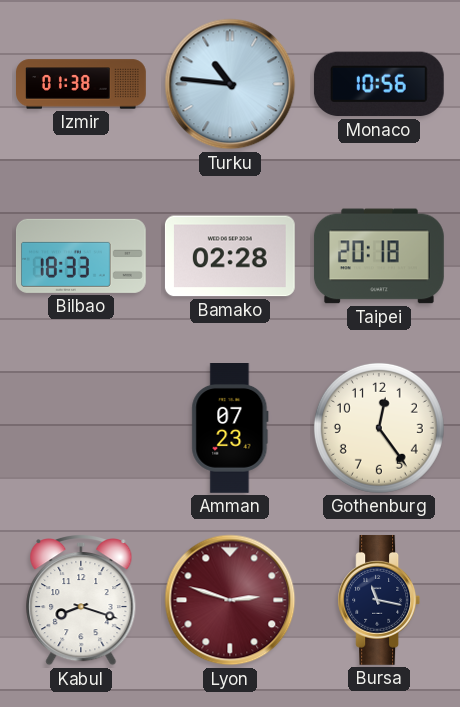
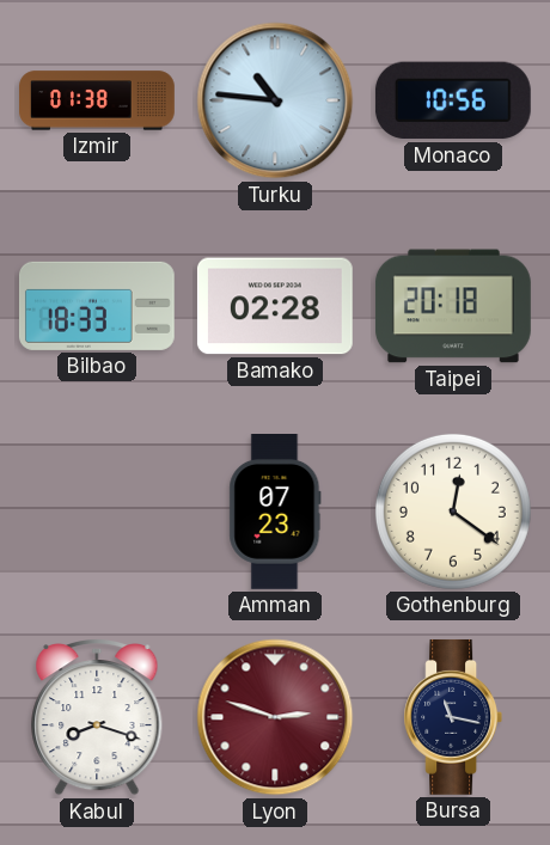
Gothenburg: 12:24 -> 12:21 (453, 512)
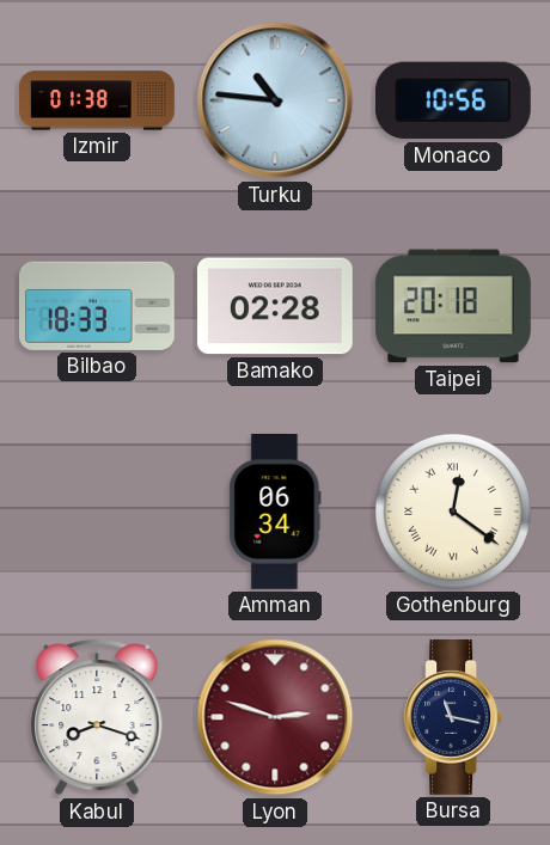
Amman: 07:23 -> 06:34 (275, 513)
Gothenburg numerals: Arabic -> Roman (453, 512)
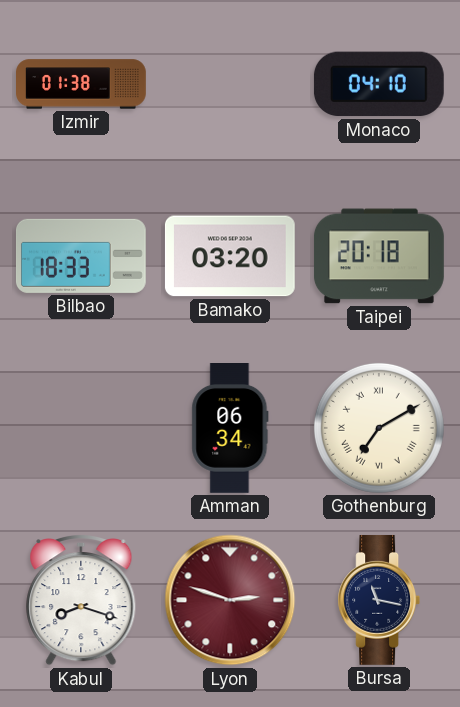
Turku: 10:46 -> none (275, 100)
Monaco: 10:56 -> 04:10 (379, 84)
Bamako: 02:28 -> 03:20 (230, 256)
Gothenburg: 12:21 -> 7:10 (379, 428)
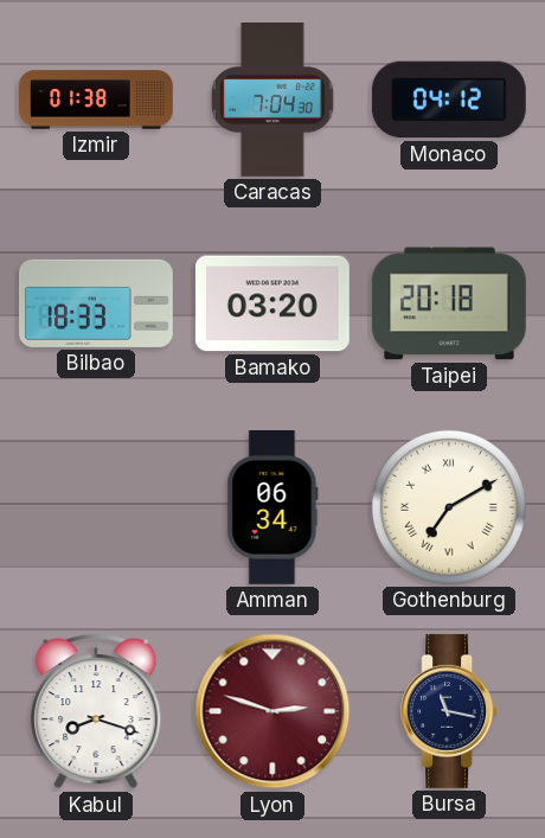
Caracas: none -> 7:04 (272, 101)
Monaco: 04:10 -> 04:12 (449, 100)
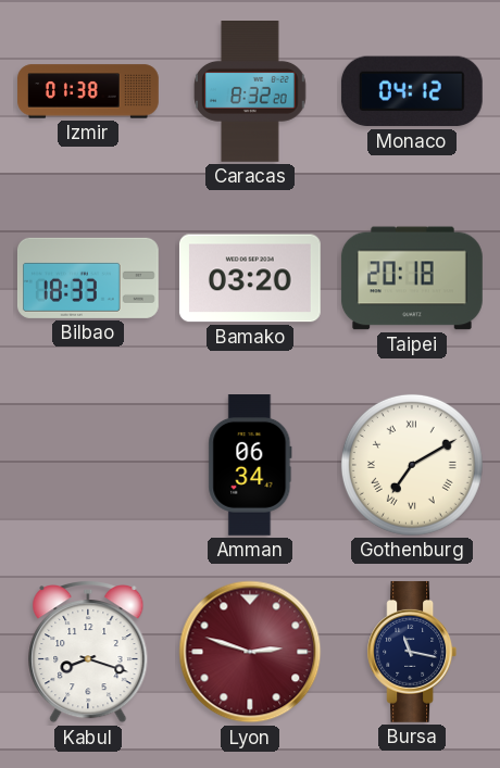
Caracas: 7:04 -> 8:32 (250, 92)
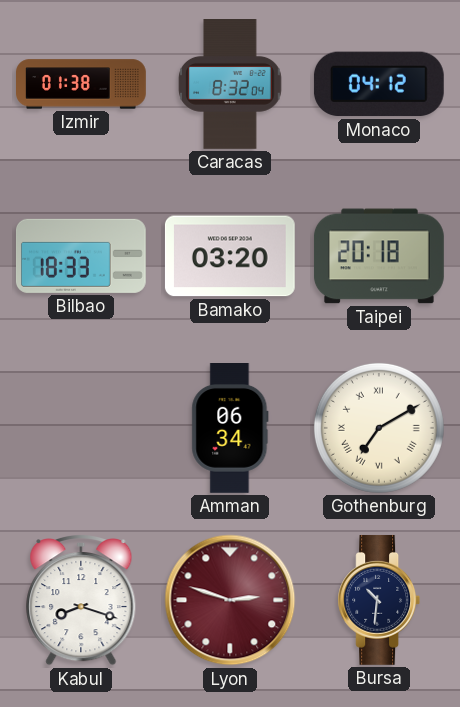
Caracas: 8:32:20 -> 8:32:04 (230, 85)
Bursa: 11:17 -> 10:31 (379, 600)
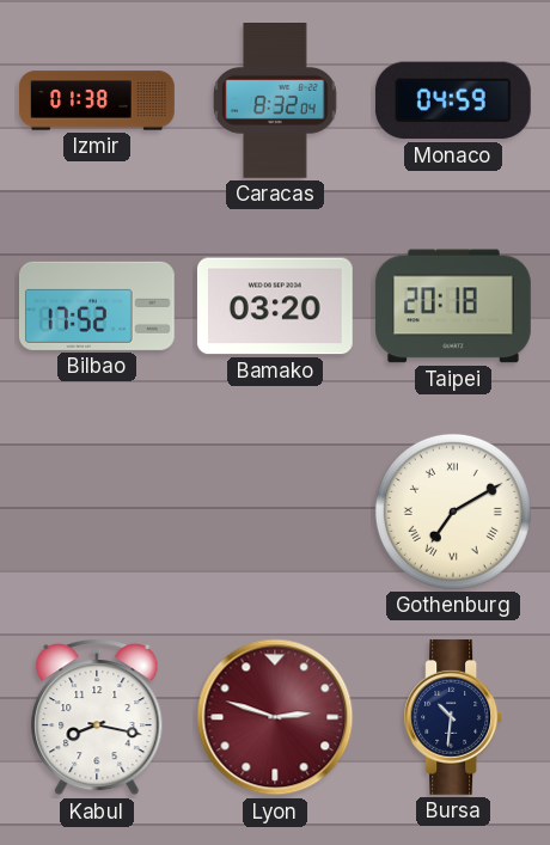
Monaco: 04:12 -> 04:59 (453, 100)
Bilbao: 18:33 -> 17:52 (97, 306)
Amman: 06:34 -> none (230, 429)
Kabul: 8:18 -> 8:17 (97, 718)
